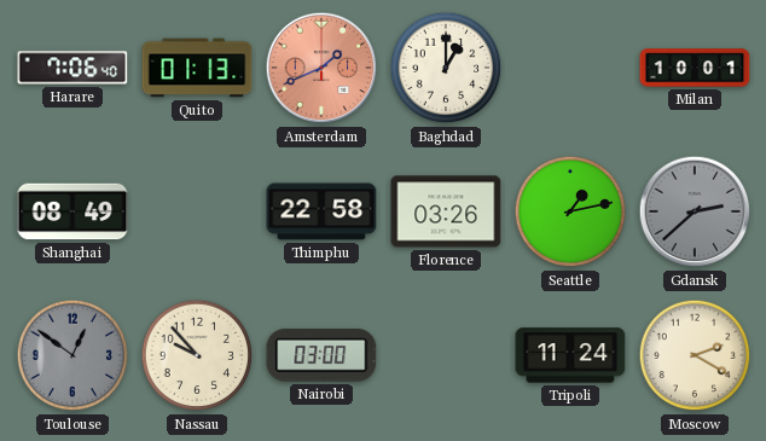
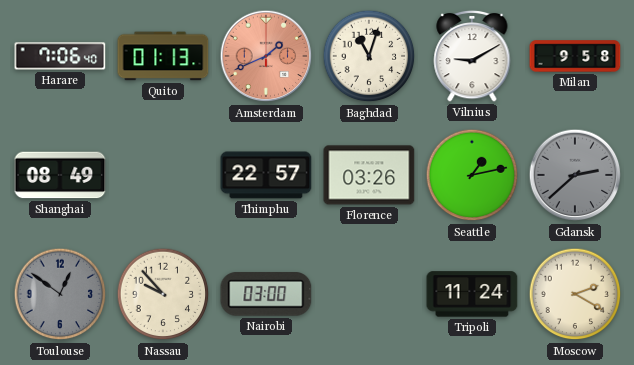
Baghdad: 1:00 -> 11:03 (369, 56)
Vilnius: none -> 9:10 (472, 56)
Milan: 10:01 -> 9:58 (575, 56)
Thimphu: 22:58 -> 22:57 (266, 175)
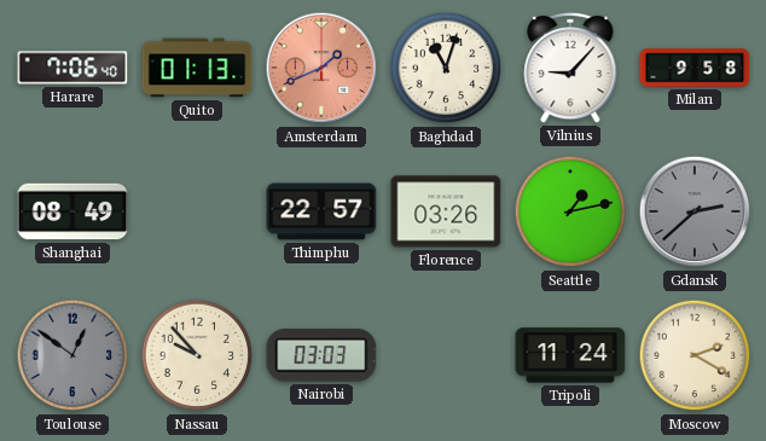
Vilnius: 9:10 -> 9:07 (570, 68)
Nairobi: 03:00 -> 03:03 (321, 355)
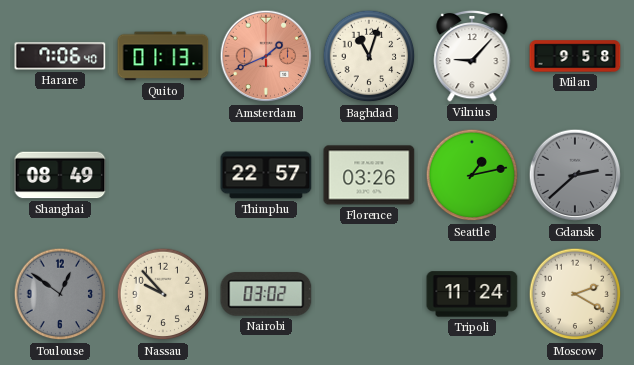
Nairobi: 03:03 -> 03:02 (266, 294)
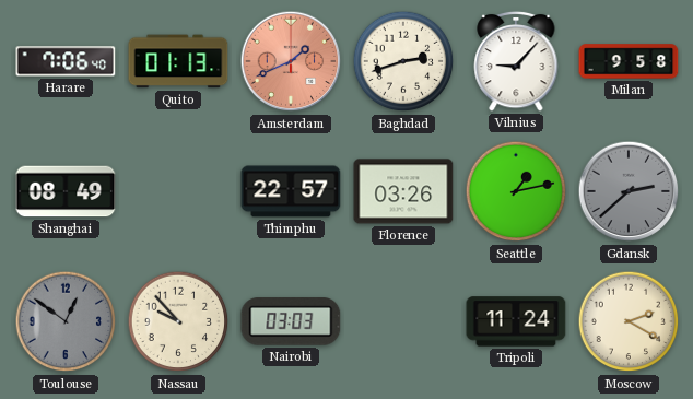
Baghdad: 11:03 -> 2:42 (403, 61)
Nairobi: 03:02 -> 03:03 (291, 321)
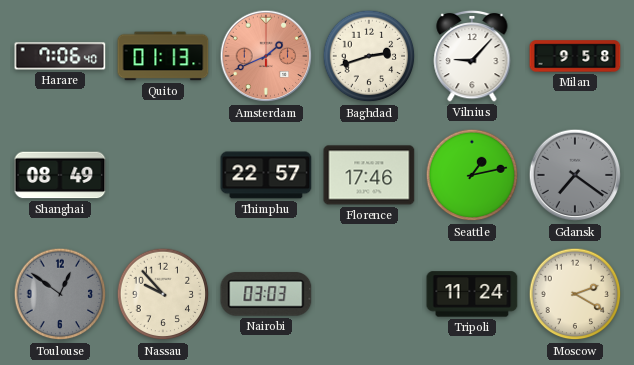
Florence: 03:26 -> 17:46 (369, 175)
Gdansk: 2:38 -> 7:21 (575, 175)
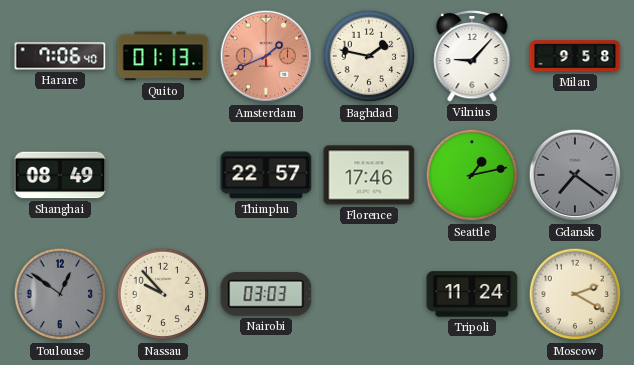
Baghdad: 2:42 -> 1:47 (369, 56)
